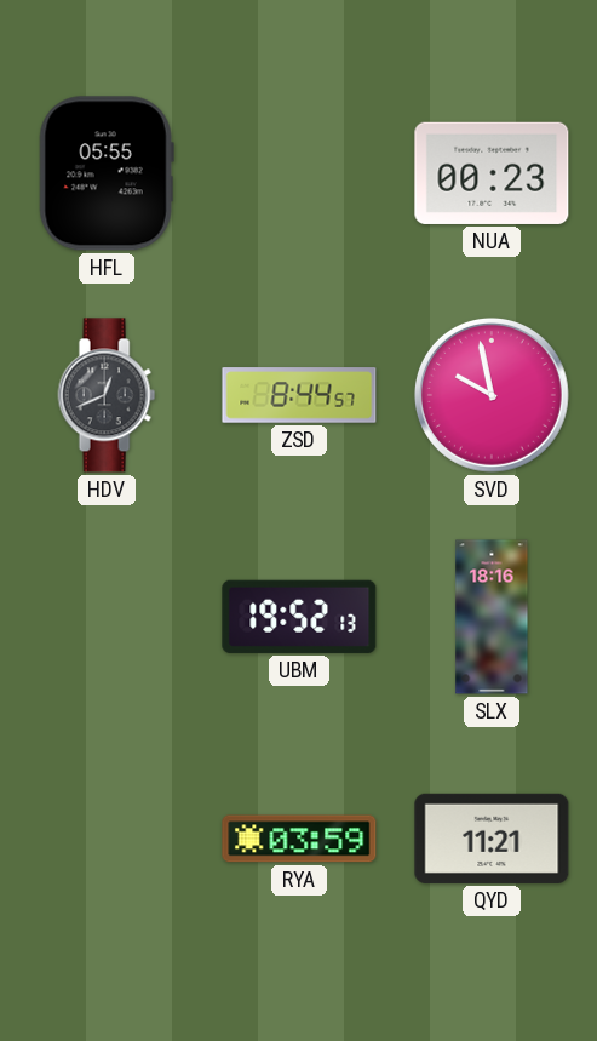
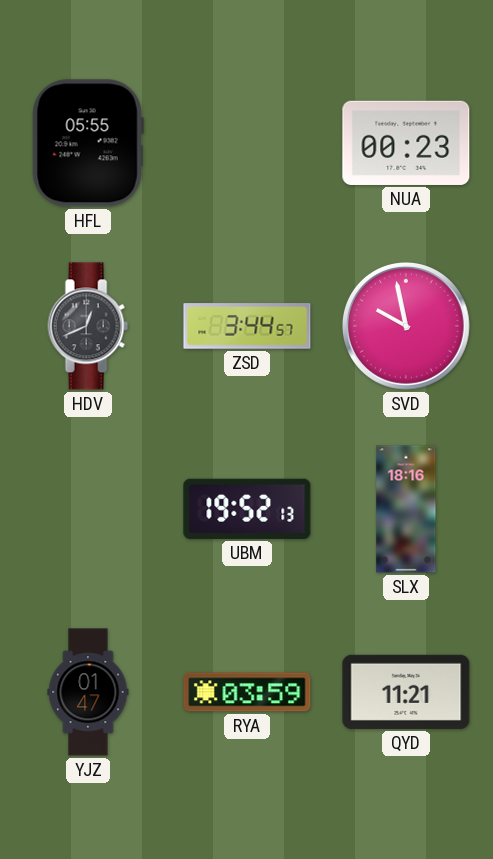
ZSD: 8:44 -> 3:44 (247, 326)
YJZ: none -> 01:47 (88, 692)
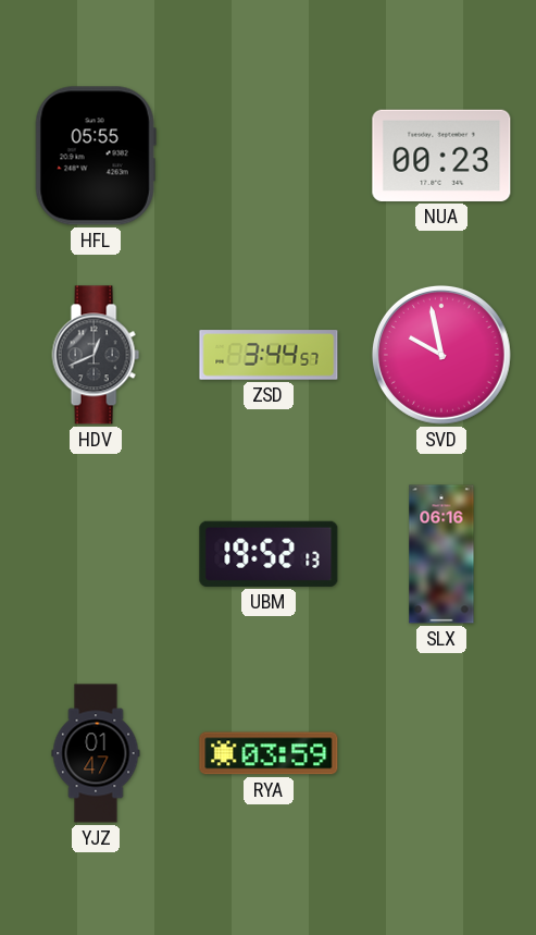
SLX: 18:16 -> 06:16 (441, 554)
QYD: 11:21 -> none (406, 692)
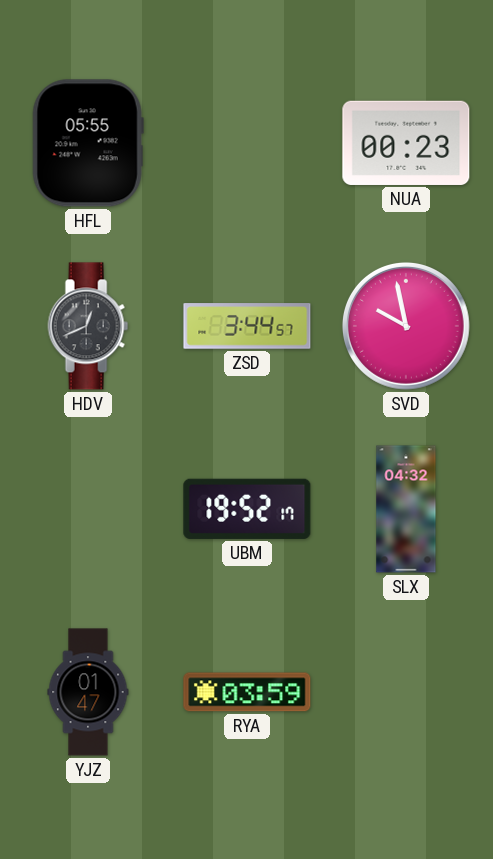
UBM: 19:52:13 -> 19:52:17 (247, 509)
SLX: 06:16 -> 04:32 (406, 509)
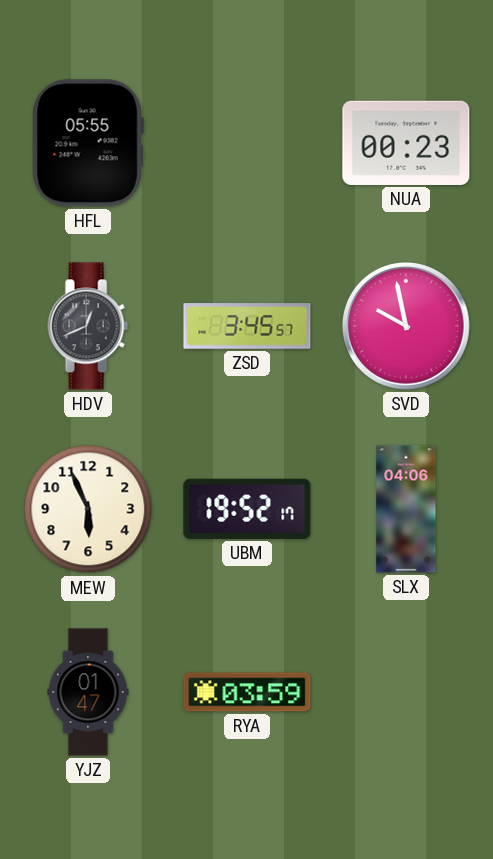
ZSD: 3:44 -> 3:45 (247, 326)
MEW: none -> 5:56 (88, 509)
SLX: 04:32 -> 04:06 (406, 509)
